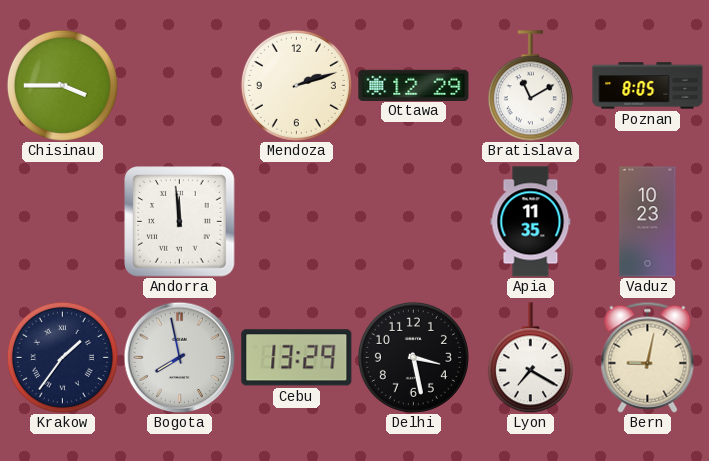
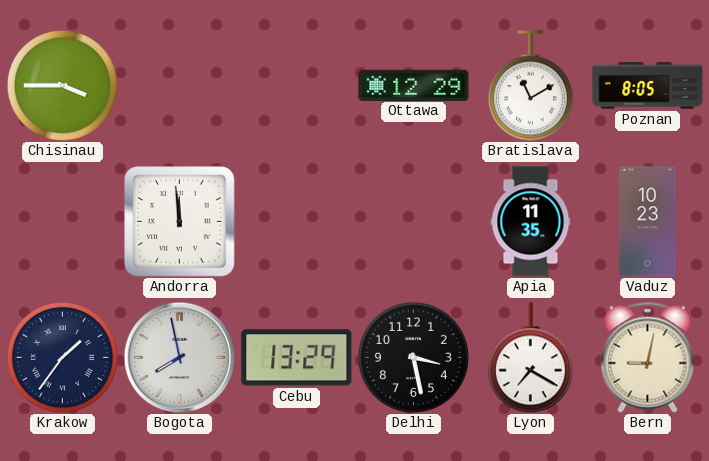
Mendoza: 2:12 -> none (296, 85)
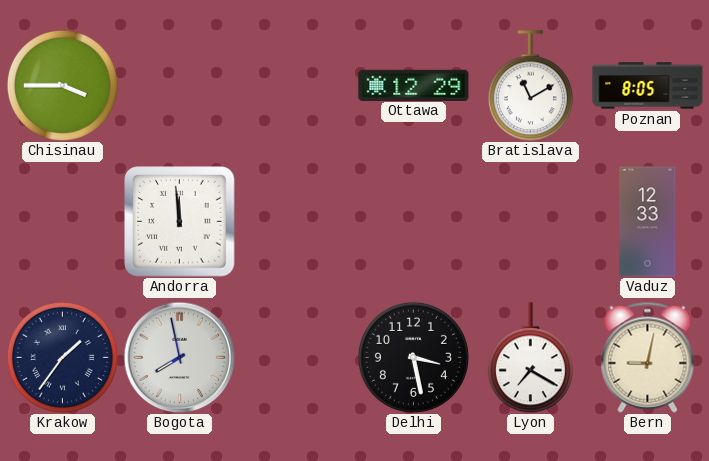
Apia: 11:35 -> none (531, 222)
Vaduz: 10:23 -> 12:33 (648, 222)
Cebu: 13:29 -> none (297, 358)
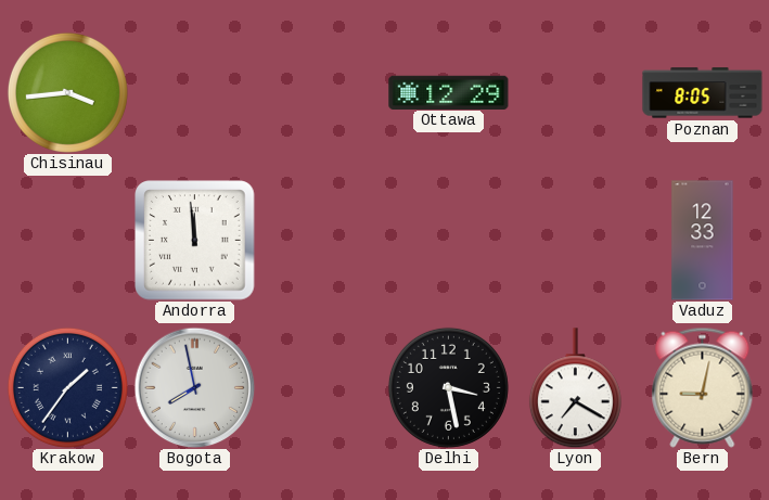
Chisinau: 3:45 -> 3:44 (67, 92)
Bratislava: 11:10 -> none (530, 86)
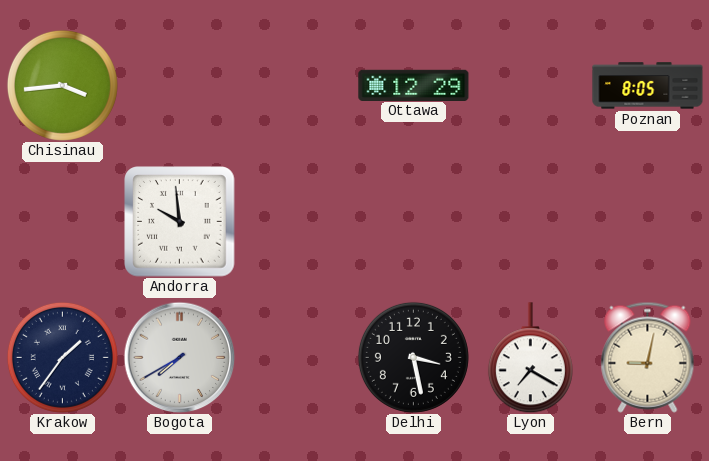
Andorra: 11:59 -> 9:59 (180, 222)
Vaduz: 12:33 -> none (703, 241)
Bogota: 7:58 -> 7:40 (179, 357)
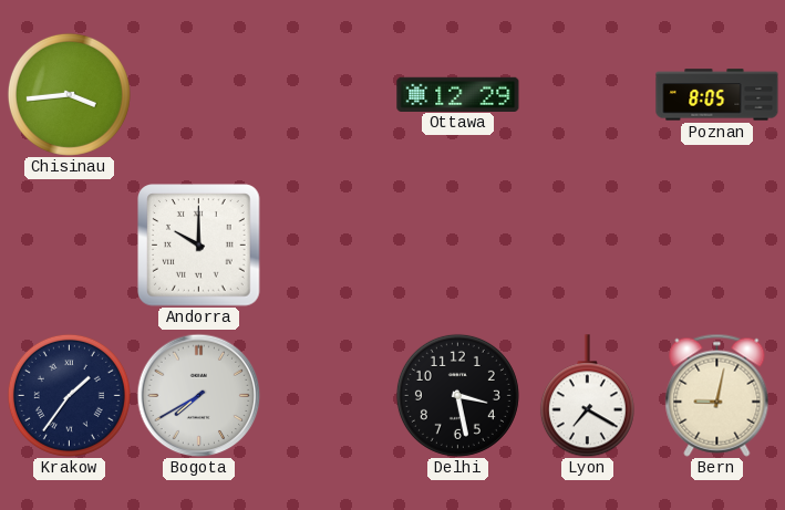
Andorra: 9:59 -> 10:00 (199, 246)
